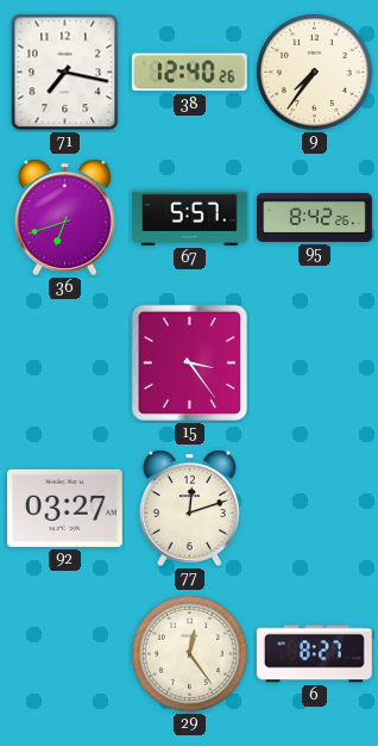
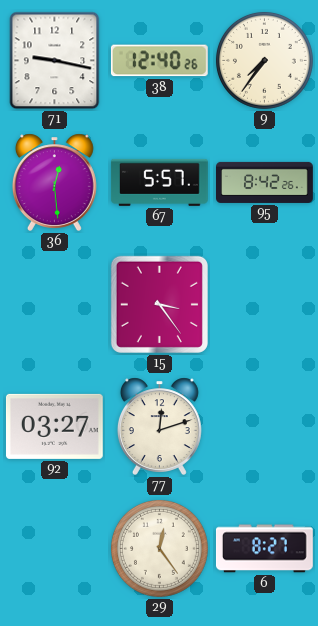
71: 7:17 -> 9:17 (55, 61)
36: 6:42 -> 12:29 (54, 182)
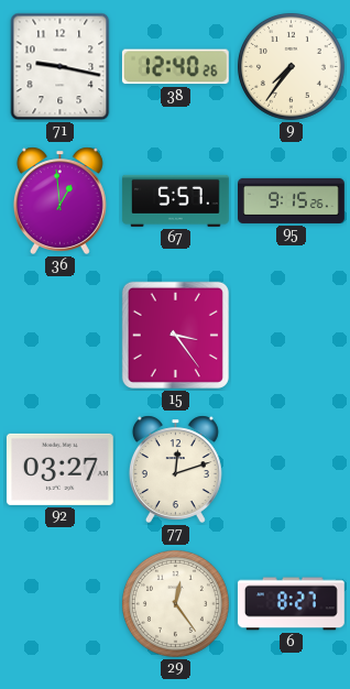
36: 12:29 -> 12:59 (59, 200)
95: 8:42 -> 9:15 (292, 200)
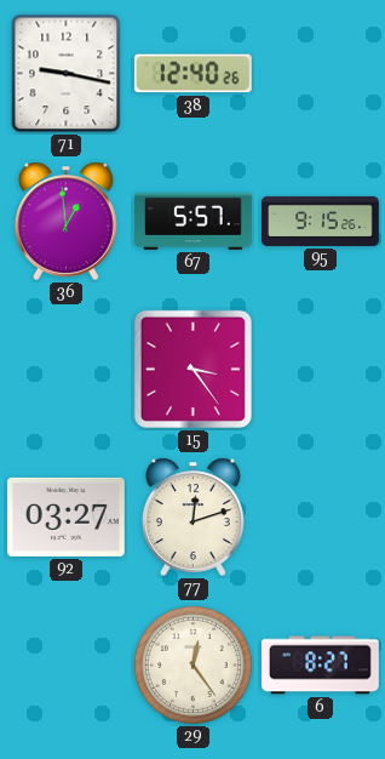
9: 7:36 -> none (291, 66)
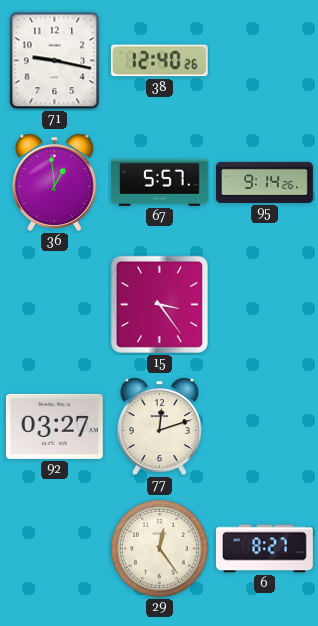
95: 9:15 -> 9:14 (265, 182)
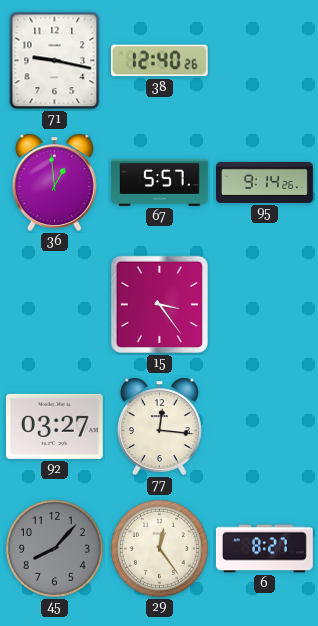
77: 12:12 -> 12:16 (159, 426)
45: none -> 8:07 (54, 548)
